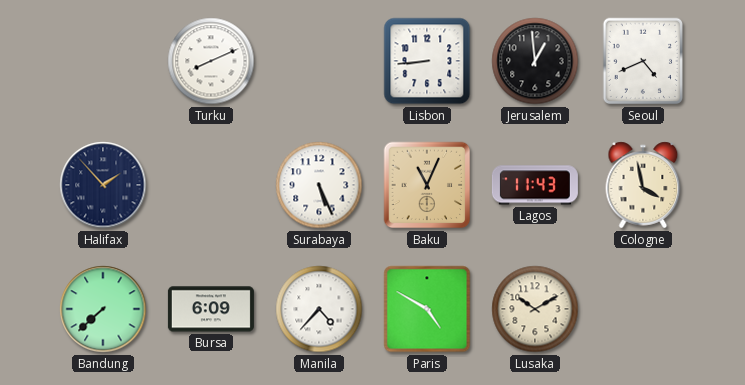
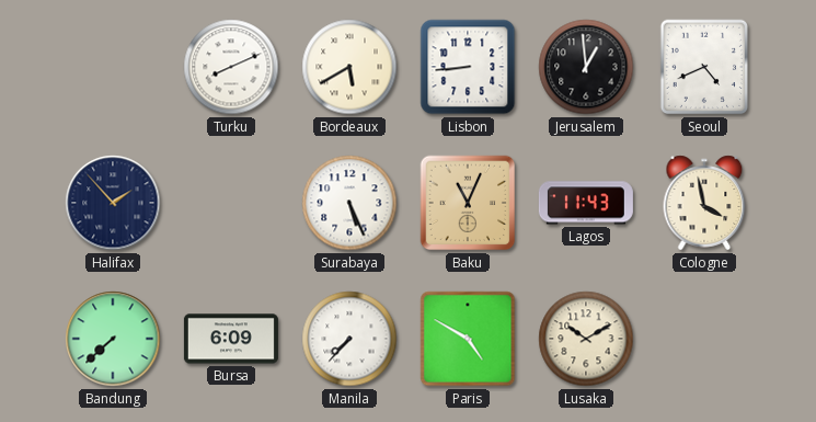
Bordeaux: none -> 5:40 (349, 67)
Manila: 4:37 -> 7:37 (349, 339)
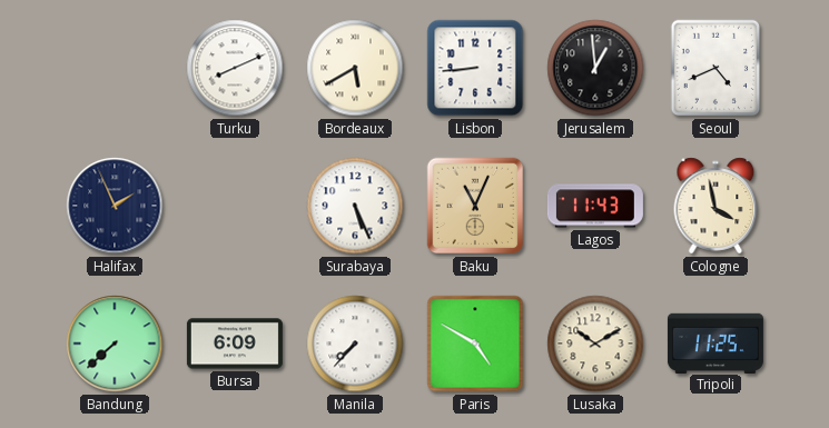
Halifax: 1:53 -> 1:56 (115, 206)
Tripoli: none -> 11:25 (715, 342)
